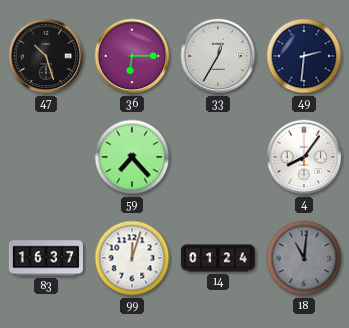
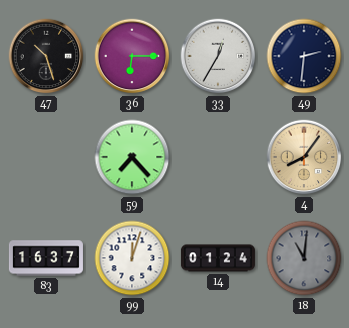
4 dial: white -> champagne (304, 157)
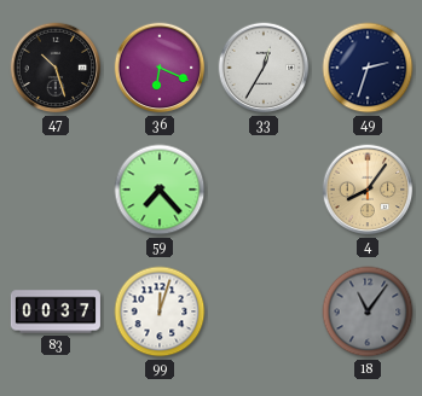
36: 6:15 -> 6:19 (160, 68)
49: 2:31 -> 2:33 (368, 68)
83: 16:37 -> 00:37 (56, 311)
14: 01:24 -> none (218, 258)
18: 11:01 -> 11:06 (368, 311)
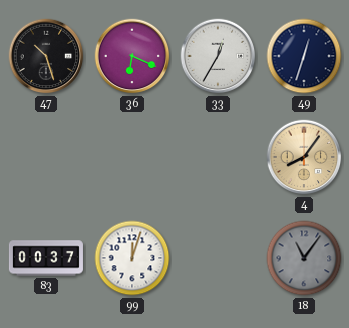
49: 2:33 -> 12:33 (304, 56)
59: 7:23 -> none (160, 190)
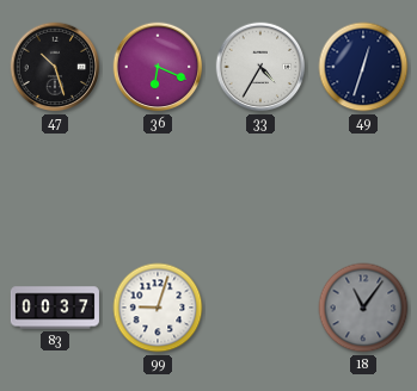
33: 12:35 -> 4:35 (260, 67)
4: 8:06 -> none (304, 157)
99: 12:03 -> 9:03 (158, 308)
